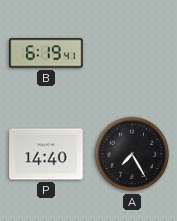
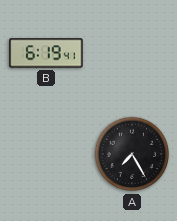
P: 14:40 -> none (46, 154)
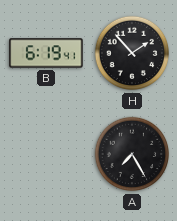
H: none -> 1:53 (132, 53)
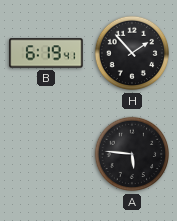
A: 7:25 -> 5:46 (132, 154)
